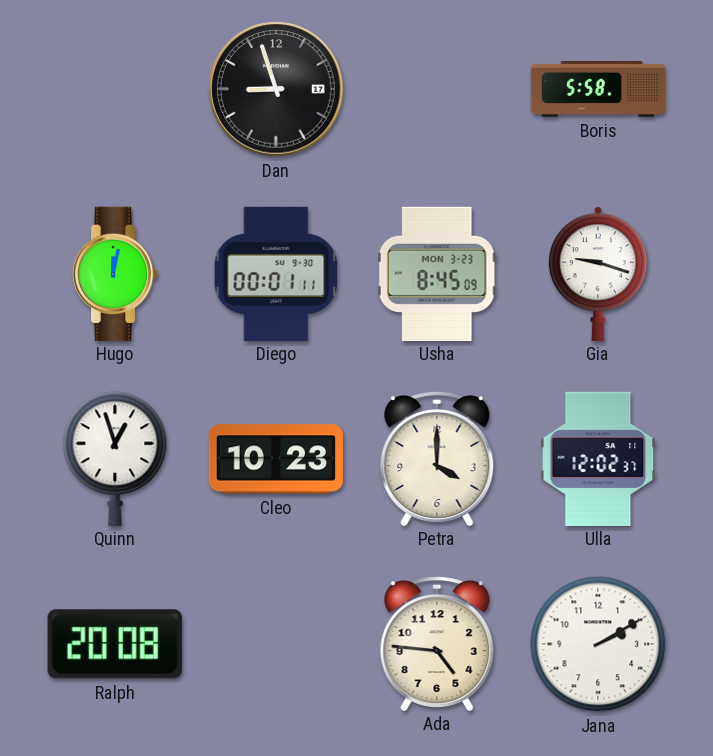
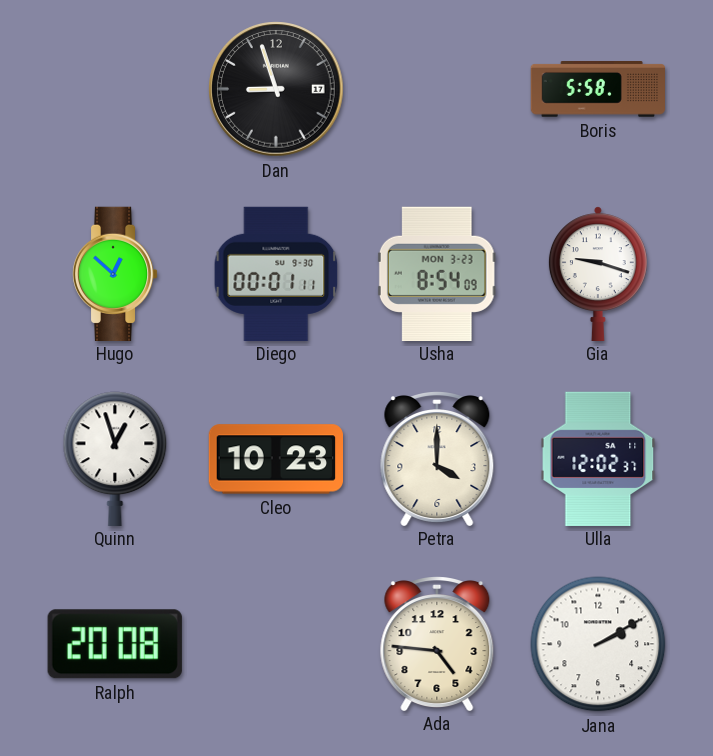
Hugo: 12:02 -> 12:52 (115, 273)
Usha: 8:45 -> 8:54 (437, 273)
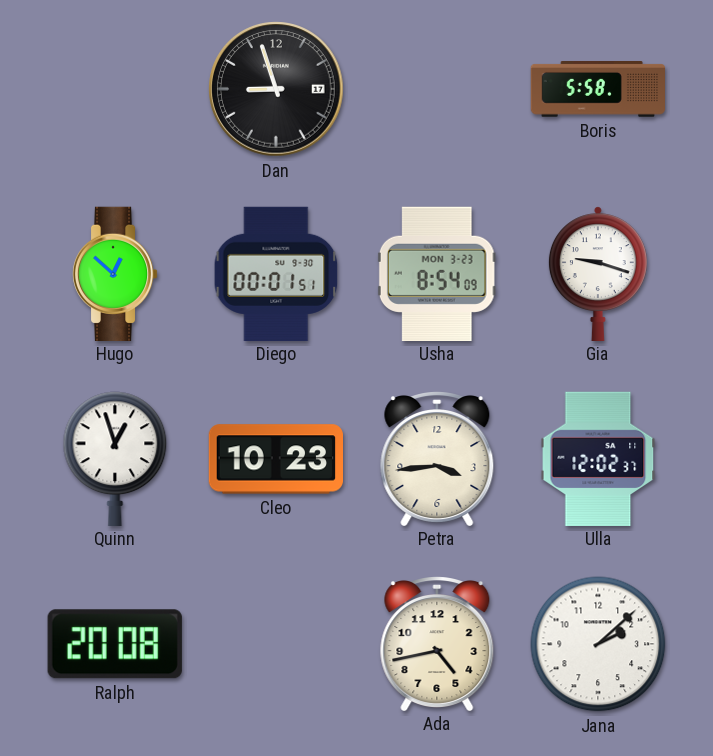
Diego: 00:01:11 -> 00:01:51 (276, 273)
Petra: 4:00 -> 3:44 (437, 459)
Ada: 4:46 -> 4:43 (437, 644)
Jana: 2:10 -> 2:08 (598, 644)
